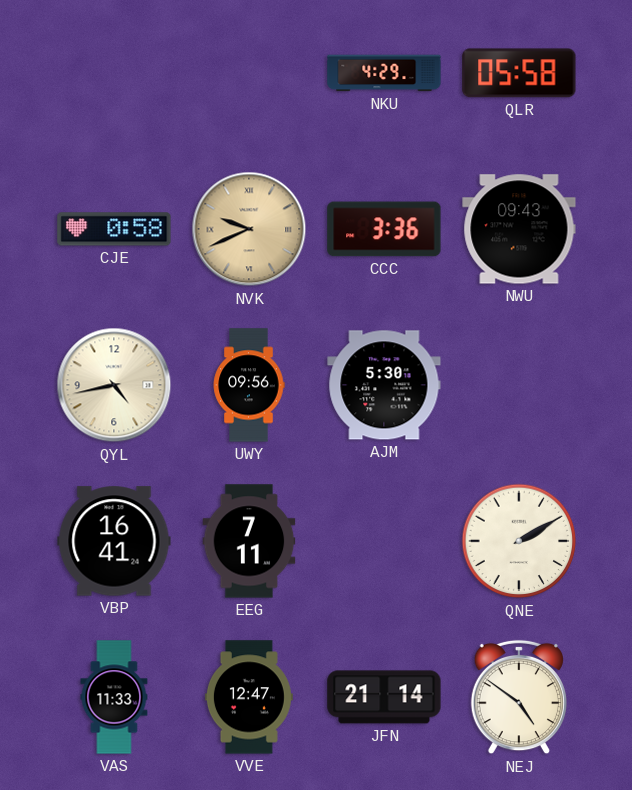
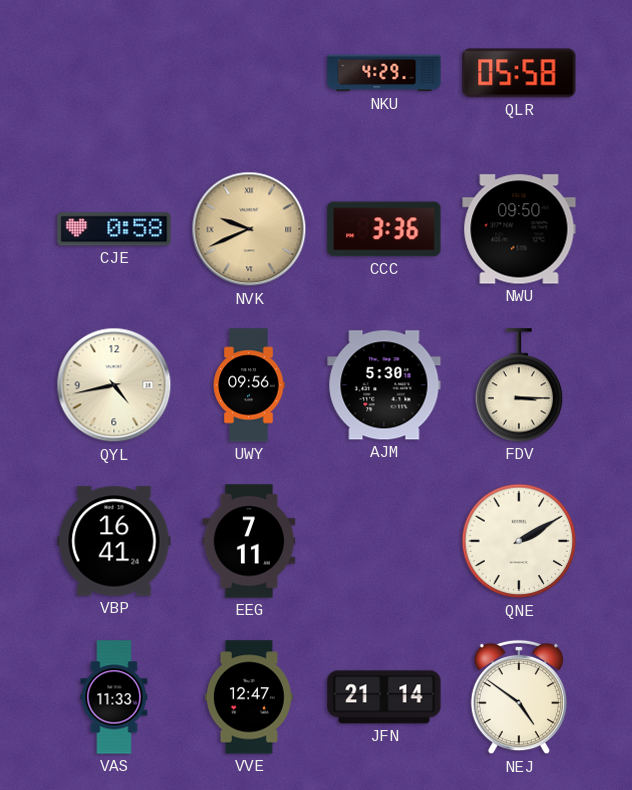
NWU: 09:43 -> 09:50 (519, 229)
FDV: none -> 3:15 (519, 385)
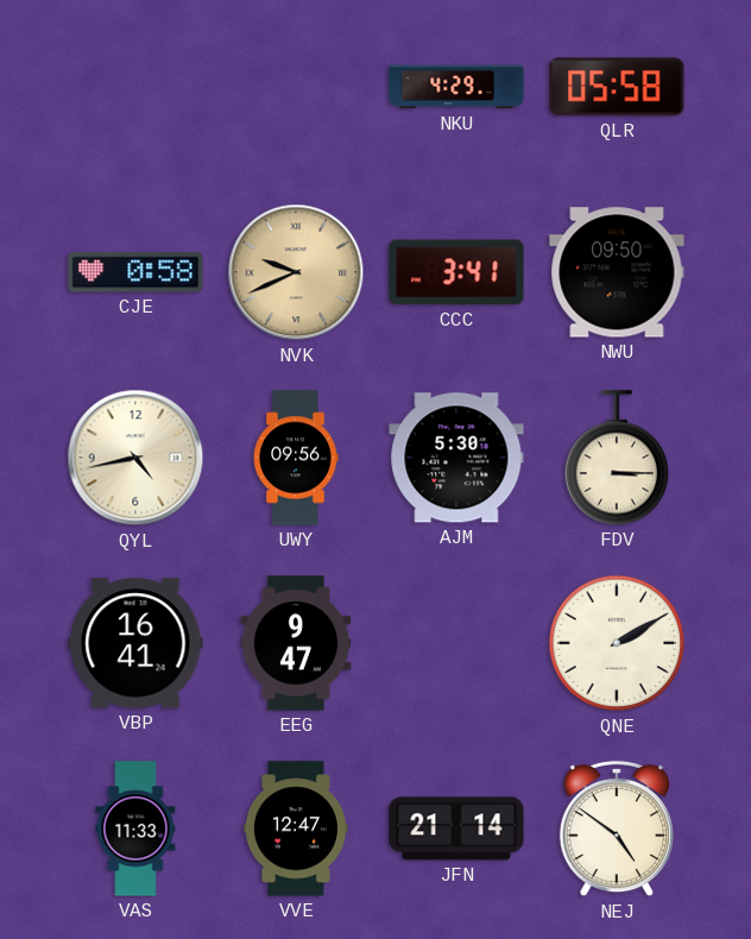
CCC: 3:36 -> 3:41 (456, 272)
EEG: 7:11 -> 9:47 (296, 643)
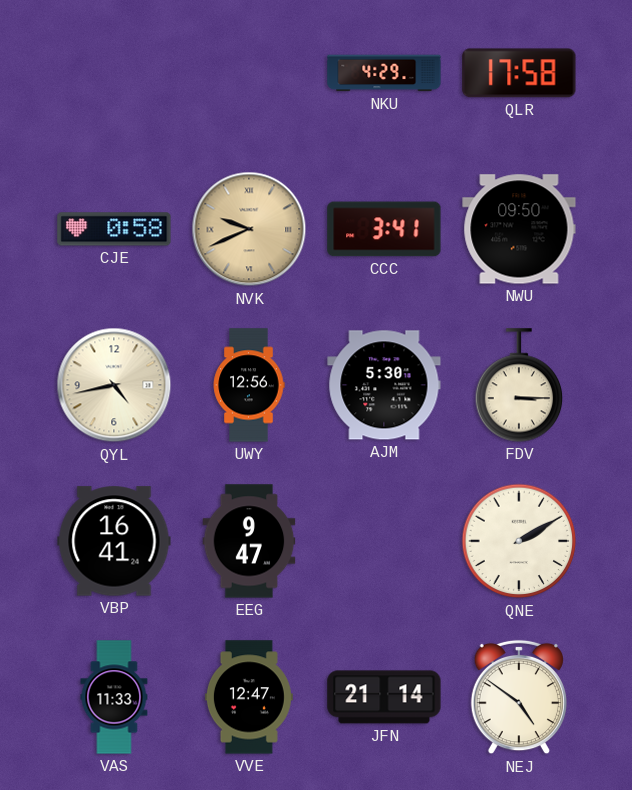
QLR: 05:58 -> 17:58 (519, 73)
UWY: 09:56 -> 12:56 (249, 385)
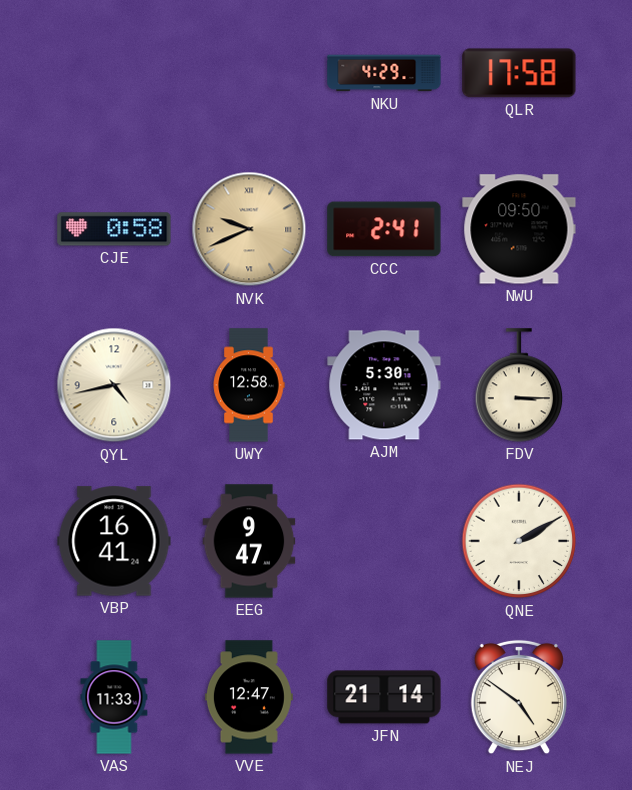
CCC: 3:41 -> 2:41 (384, 229)
UWY: 12:56 -> 12:58 (249, 385)
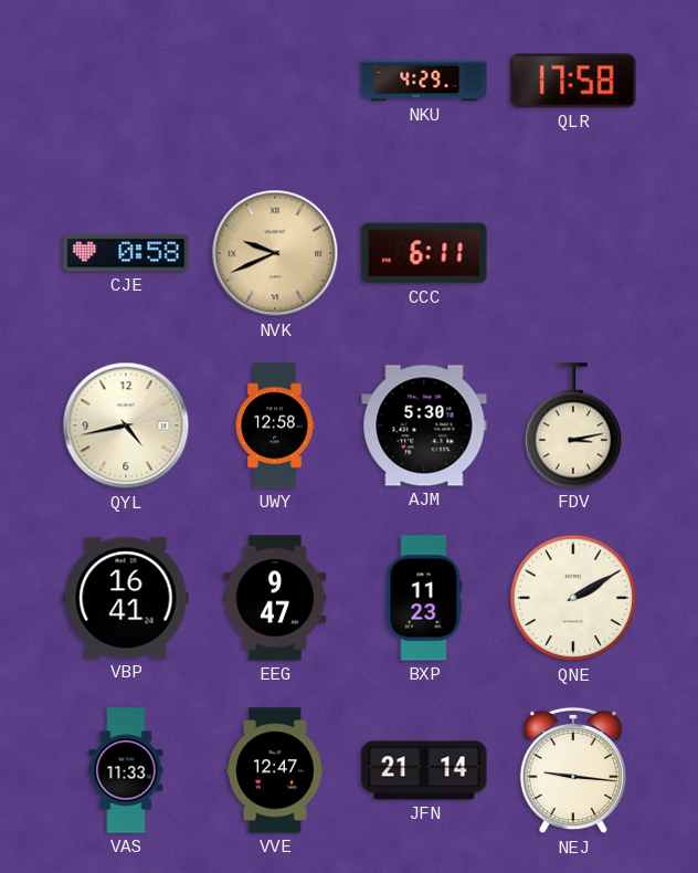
CCC: 2:41 -> 6:11 (424, 253)
NWU: 09:50 -> none (519, 229)
FDV: 3:15 -> 3:13 (573, 425)
BXP: none -> 11:23 (424, 598)
NEJ: 4:51 -> 9:16 (573, 770)
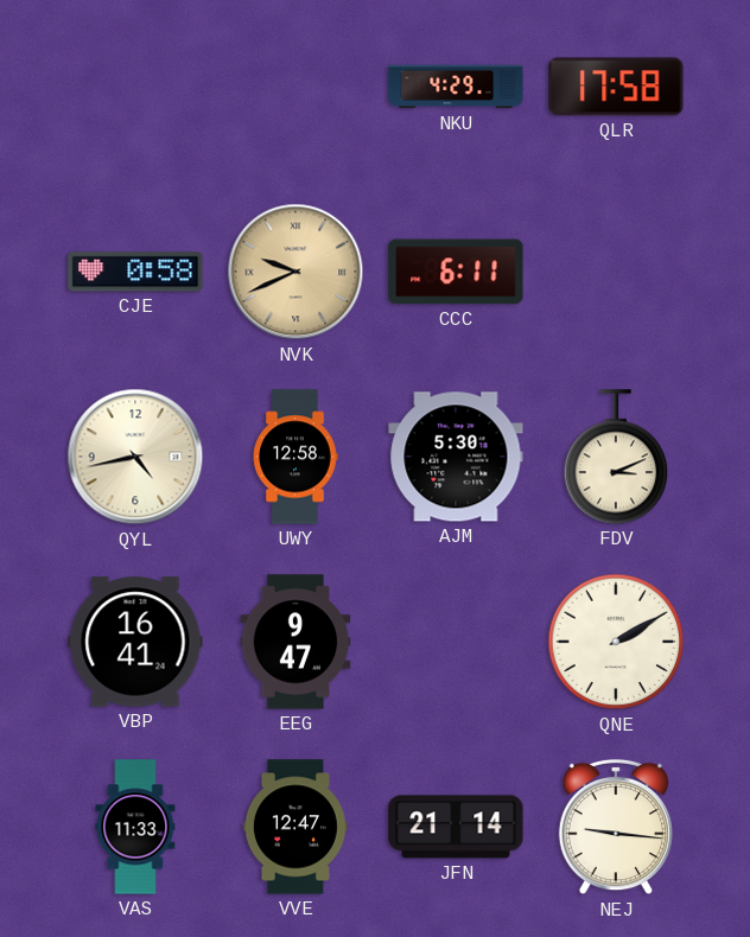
FDV: 3:13 -> 3:11 (616, 457)
BXP: 11:23 -> none (424, 598)
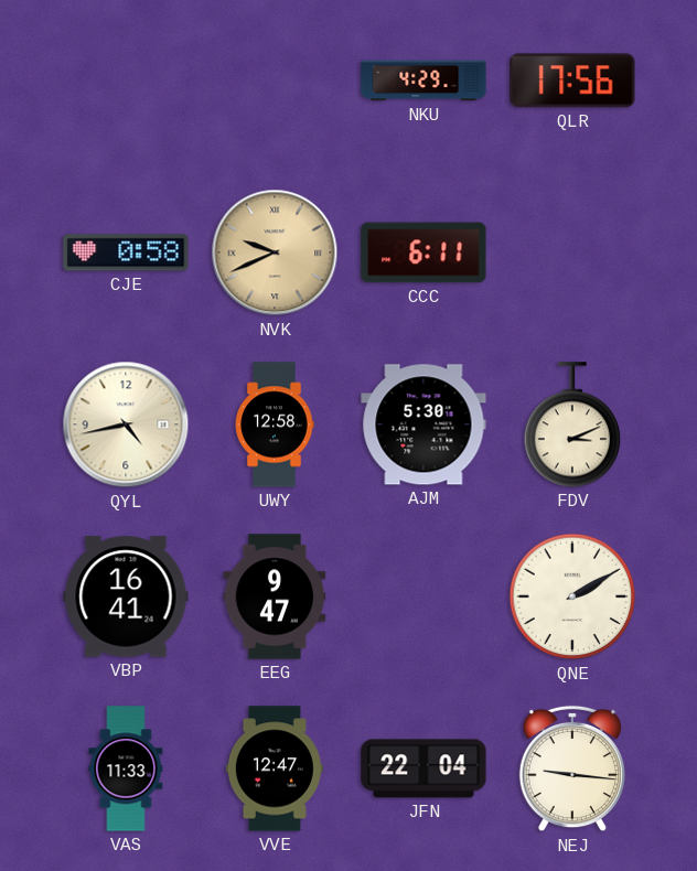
QLR: 17:58 -> 17:56 (572, 80)
JFN: 21:14 -> 22:04 (423, 768)
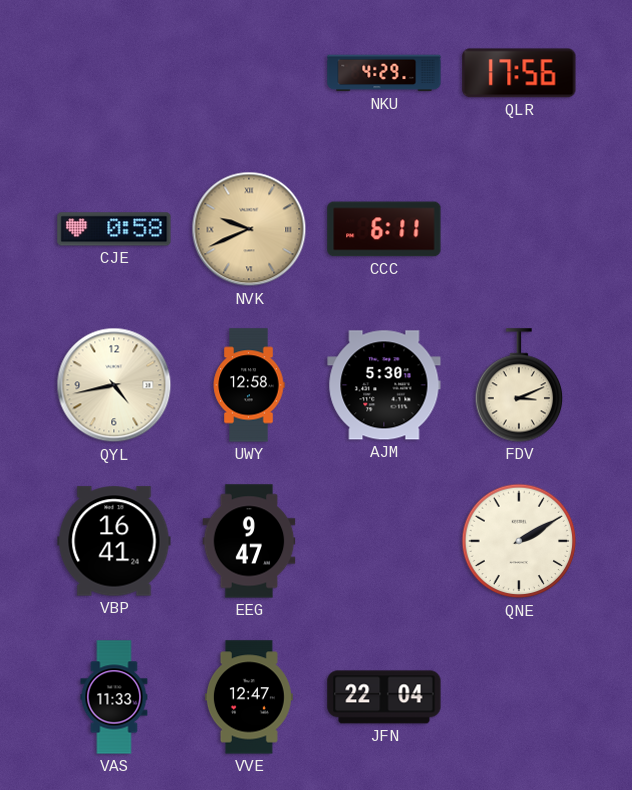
NEJ: 9:16 -> none (572, 768)
